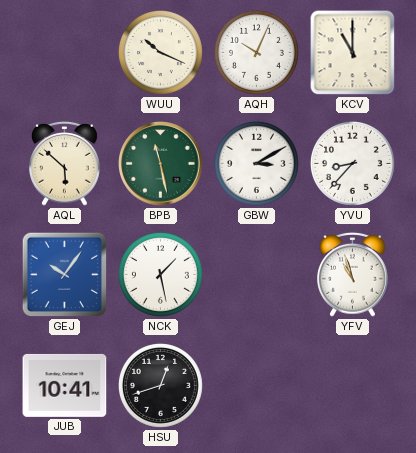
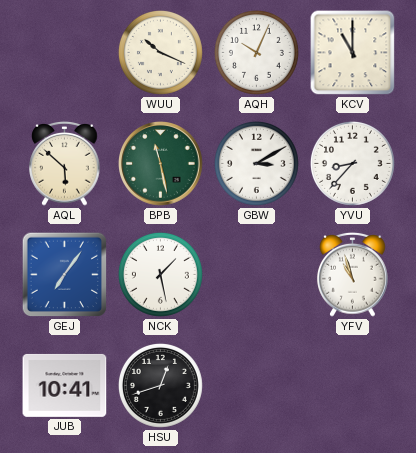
GEJ: 10:06 -> 7:06 (65, 275)
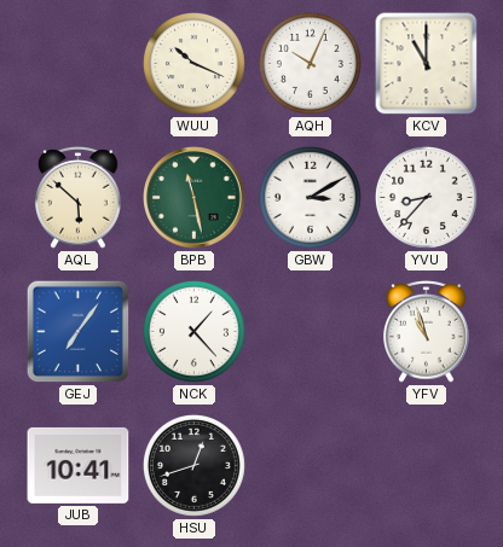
NCK: 1:28 -> 1:23 (193, 331)
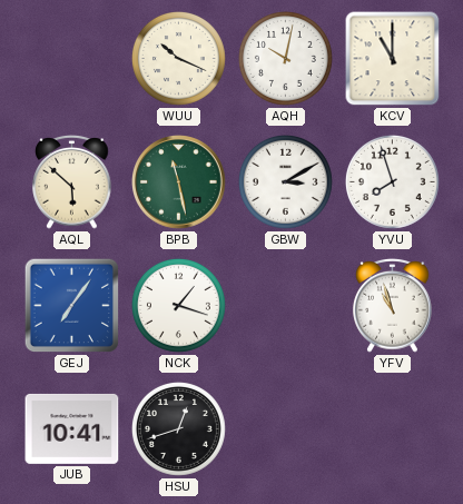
AQH: 10:04 -> 10:02 (285, 58)
YVU: 8:37 -> 7:57 (392, 181)
NCK: 1:23 -> 1:18 (178, 305)
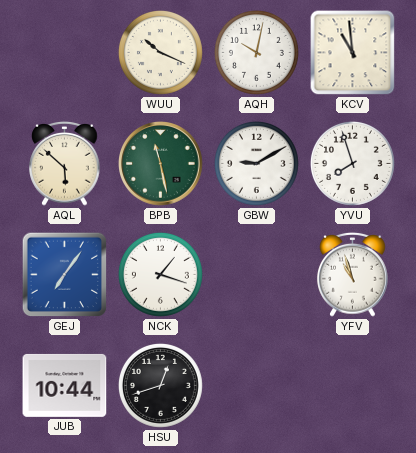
KCV: 11:00 -> 10:59 (353, 53)
GBW: 3:10 -> 9:10 (256, 163)
JUB: 10:41 -> 10:44 (65, 385)
